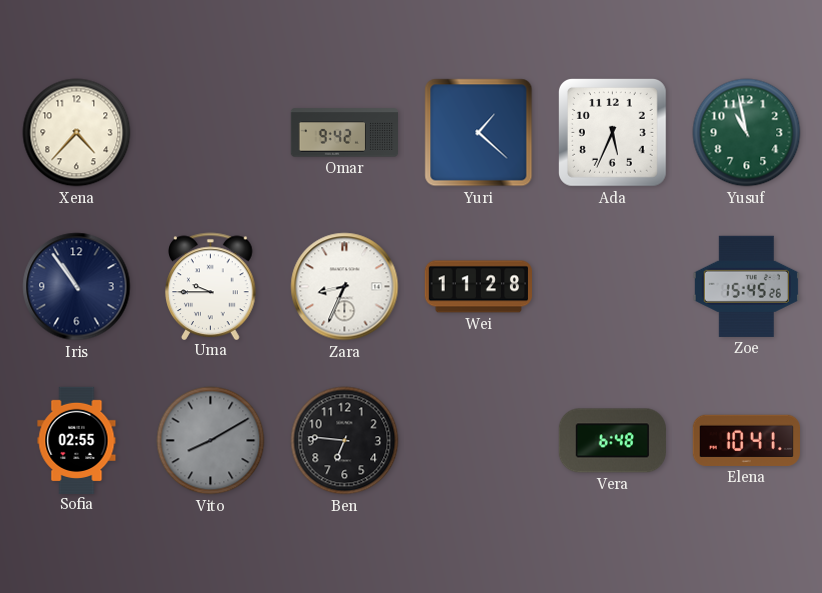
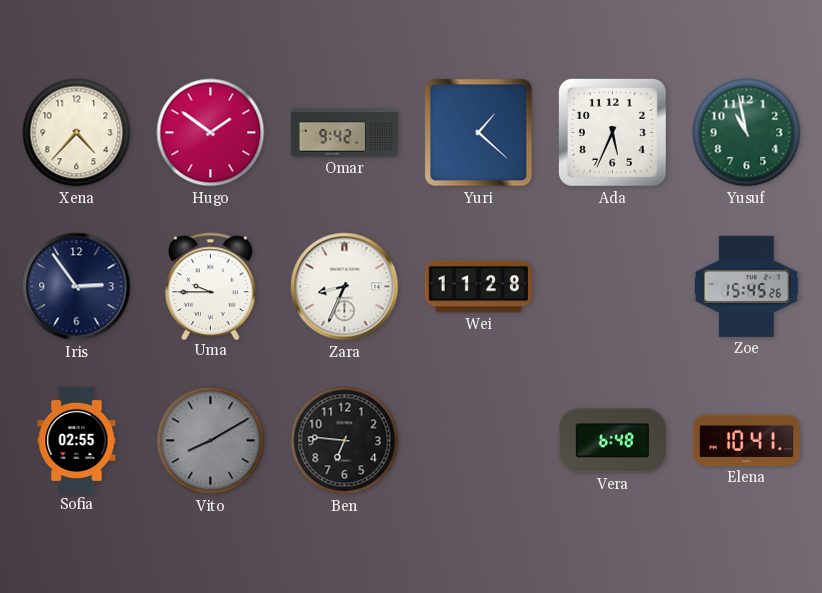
Hugo: none -> 1:51 (211, 133)
Iris: 10:54 -> 2:54 (77, 287)
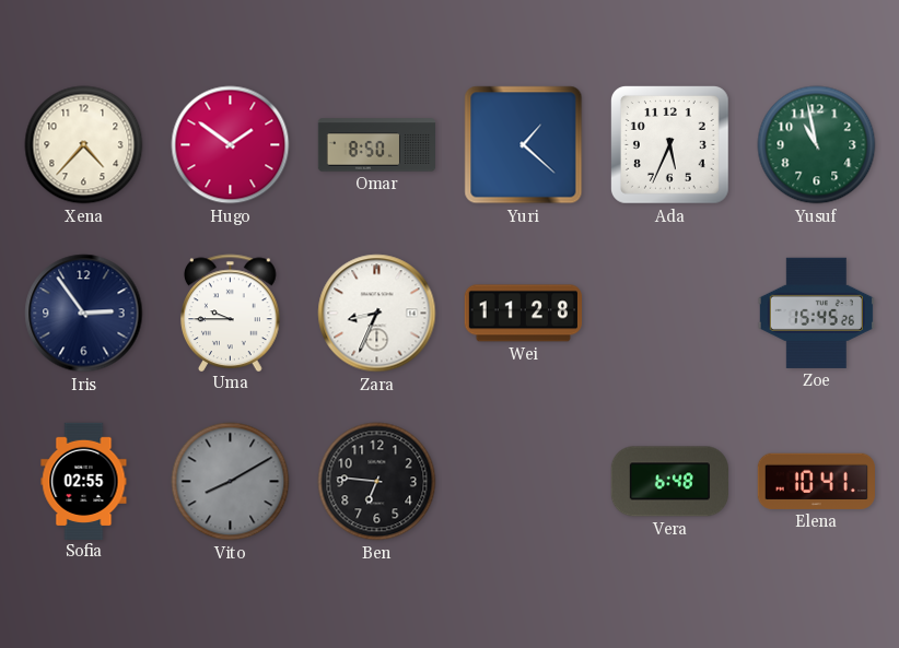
Omar: 9:42 -> 8:50 (376, 145)
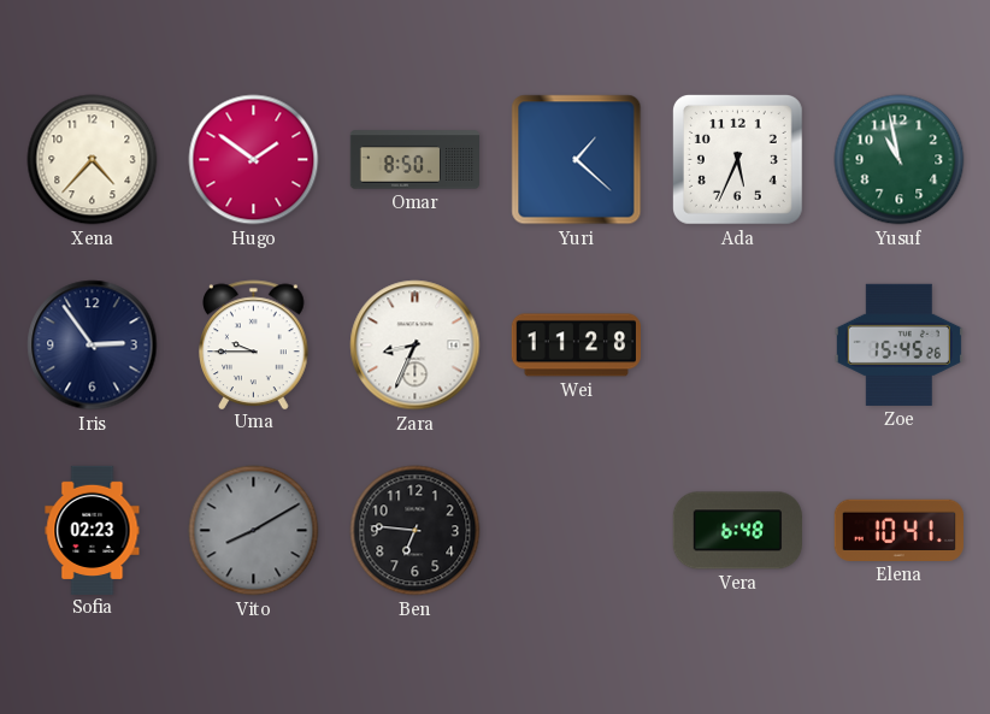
Sofia: 02:55 -> 02:23 (93, 530)
